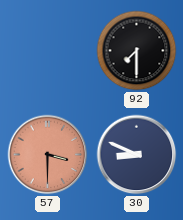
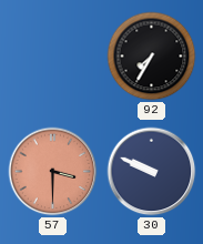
92: 7:30 -> 7:35 (152, 57)
30: 8:49 -> 9:49 (152, 172)
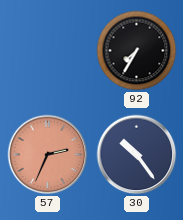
57: 3:30 -> 2:34 (48, 155)
30: 9:49 -> 10:24 (137, 155)
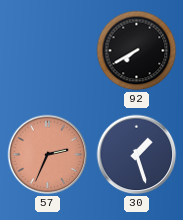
92: 7:35 -> 7:40 (137, 51)
30: 10:24 -> 1:27 (137, 155)
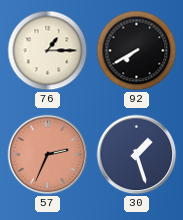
76: none -> 1:15 (48, 51)
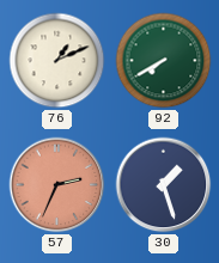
76: 1:15 -> 1:11 (57, 61)
92 dial: black -> green (164, 61)
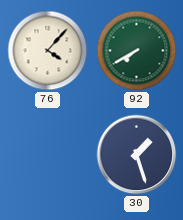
76: 1:11 -> 4:07 (48, 51)
57: 2:34 -> none (57, 185)
